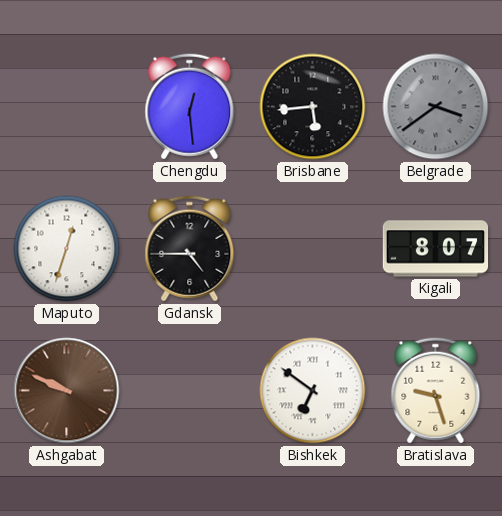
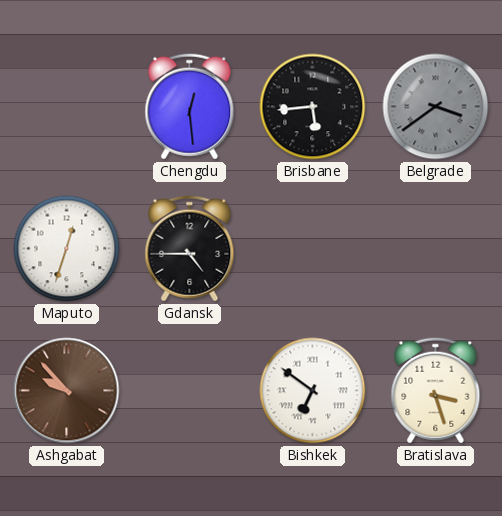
Kigali: 8:07 -> none (436, 249)
Ashgabat: 9:49 -> 9:53 (67, 391)
Bratislava: 9:27 -> 3:27 (436, 391)
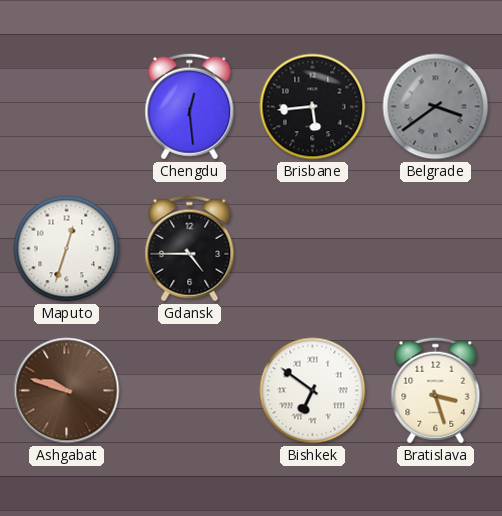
Ashgabat: 9:53 -> 9:48 (67, 391)
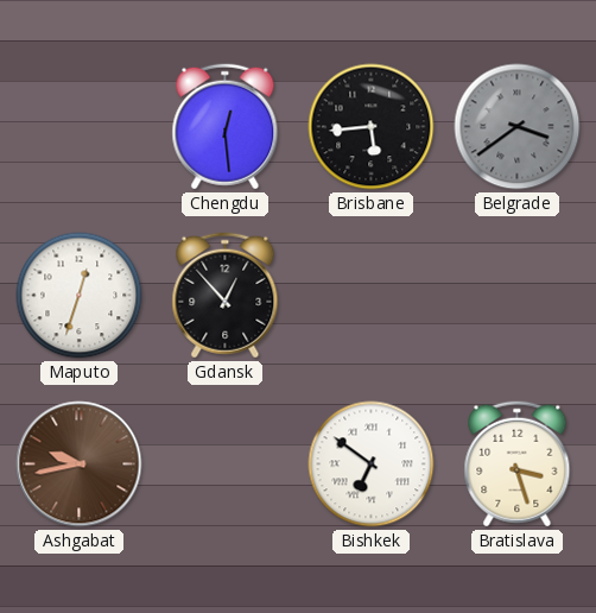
Gdansk: 4:45 -> 12:53 (226, 296)
Ashgabat: 9:48 -> 9:43 (80, 465)
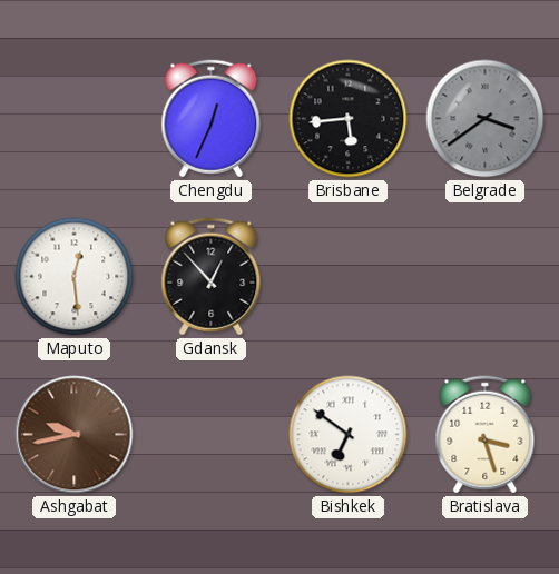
Chengdu: 12:29 -> 12:34 (212, 119)
Maputo: 12:33 -> 12:29 (75, 277)
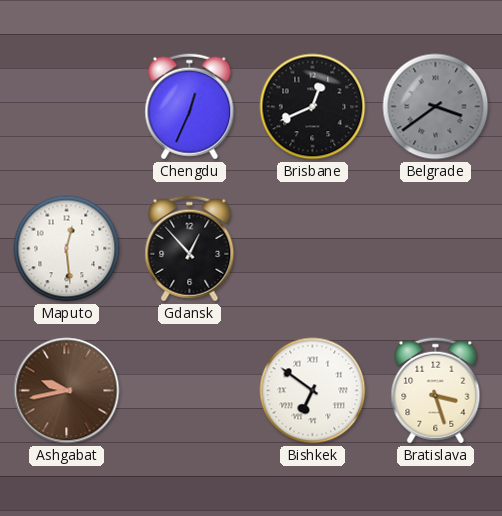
Brisbane: 5:44 -> 12:41 (313, 107)
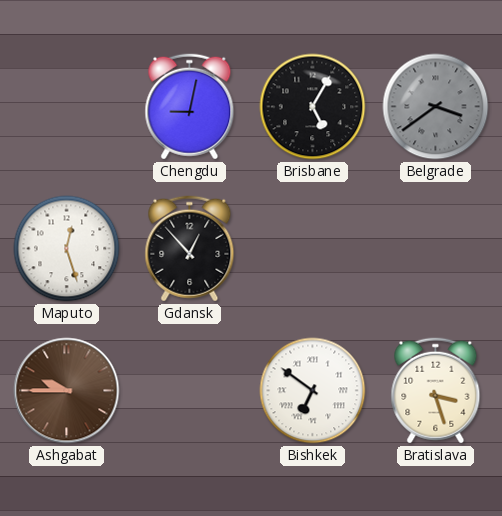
Chengdu: 12:34 -> 9:02 (190, 107)
Brisbane: 12:41 -> 5:05 (313, 107)
Maputo: 12:29 -> 12:27 (67, 249)
Ashgabat: 9:43 -> 9:45 (67, 391)
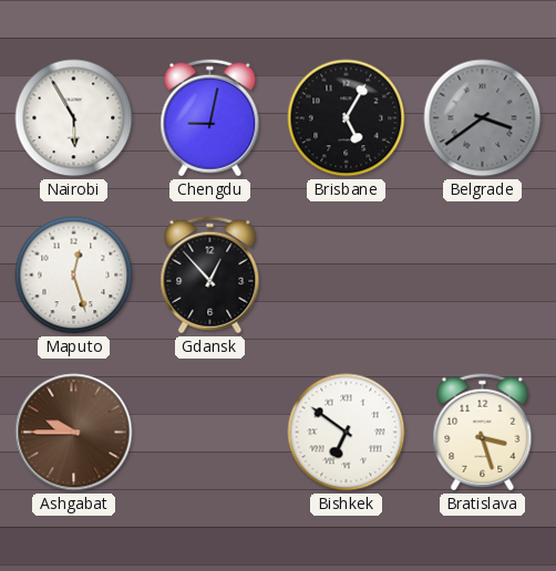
Nairobi: none -> 5:55 (74, 118)
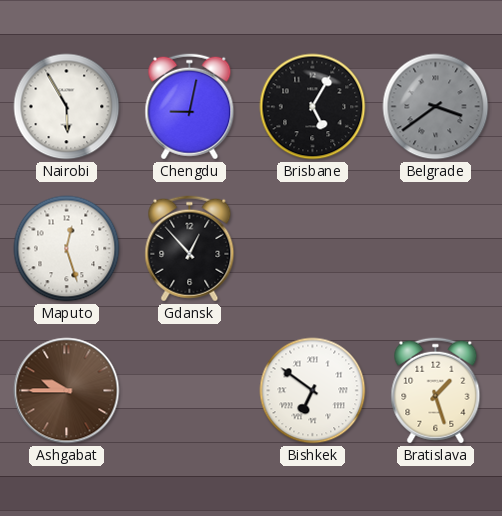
Bratislava: 3:27 -> 1:27 (436, 391)
